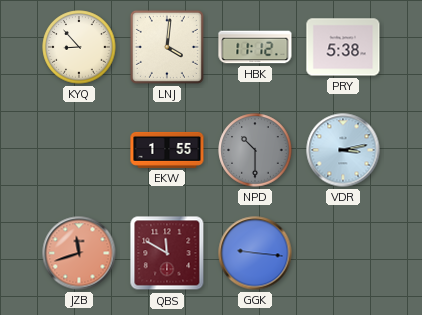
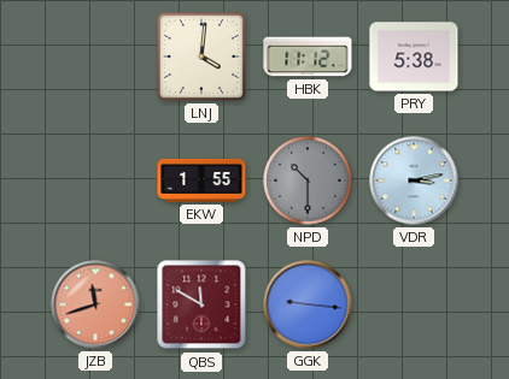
KYQ: 8:53 -> none (79, 47)
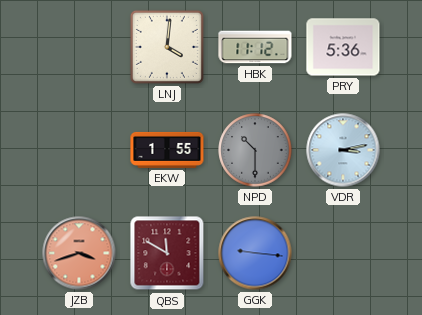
PRY: 5:38 -> 5:36 (343, 47)
JZB: 11:42 -> 3:42 (79, 253)
